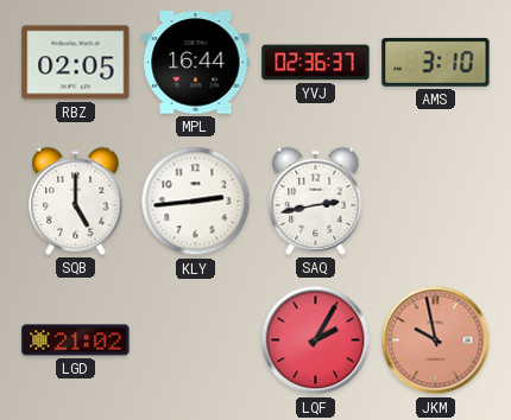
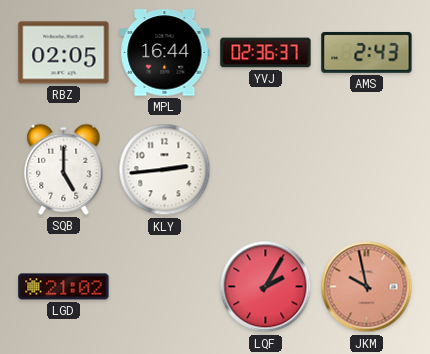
AMS: 3:10 -> 2:43 (367, 52)
SAQ: 2:43 -> none (316, 201)
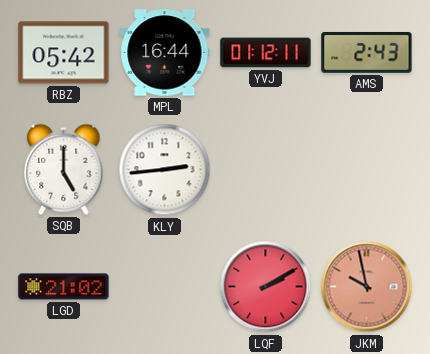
RBZ: 02:05 -> 05:42 (64, 53)
YVJ: 02:36 -> 01:12 (266, 53)
LQF: 2:05 -> 2:10 (266, 287)
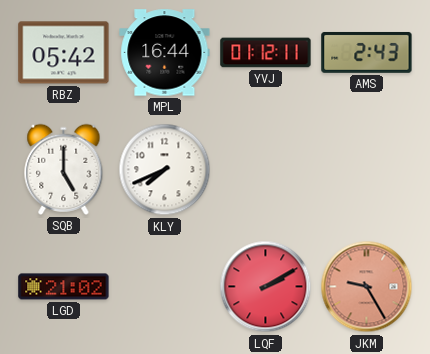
KLY: 2:44 -> 7:41 (165, 170)
JKM: 9:58 -> 9:25 (367, 287)
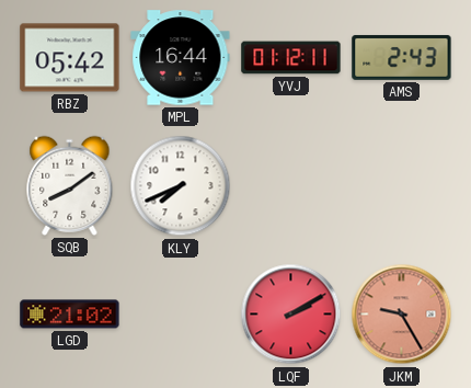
SQB: 5:00 -> 8:09 (70, 185)
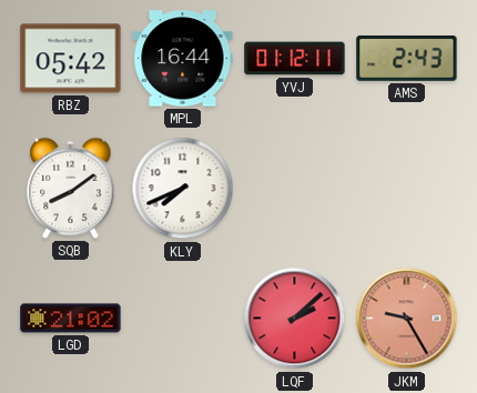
LQF: 2:10 -> 2:08 (295, 319)
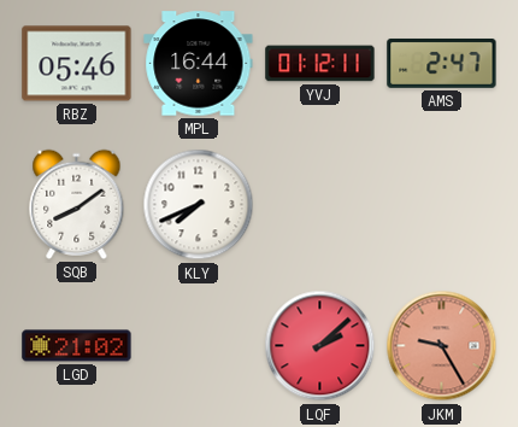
RBZ: 05:42 -> 05:46 (77, 64)
AMS: 2:43 -> 2:47 (442, 63)
